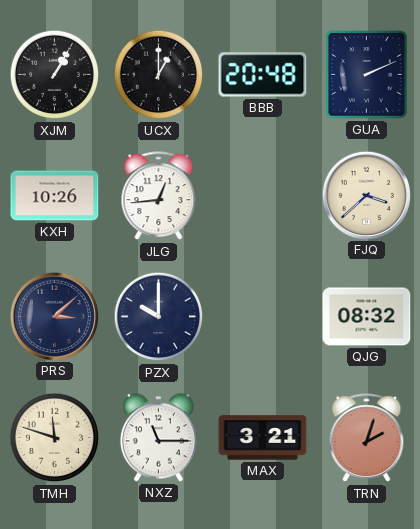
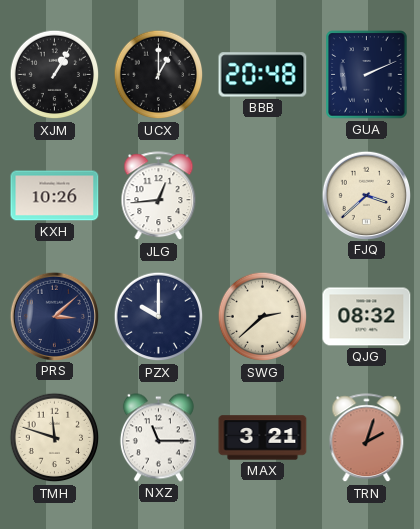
SWG: none -> 2:38 (263, 317)
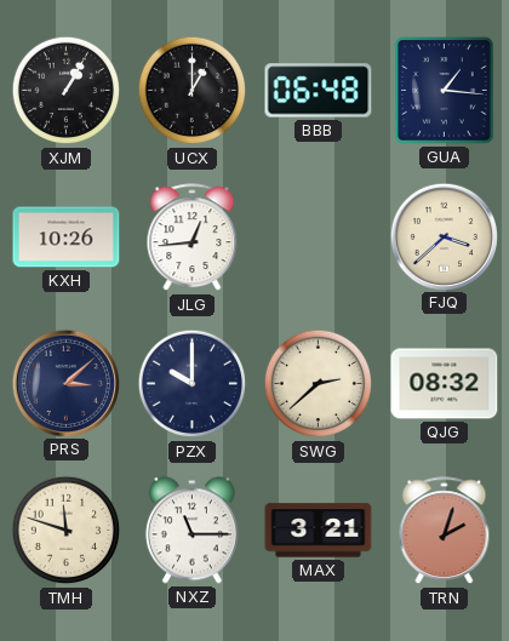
BBB: 20:48 -> 06:48 (319, 91)
GUA: 2:11 -> 1:16 (445, 91)
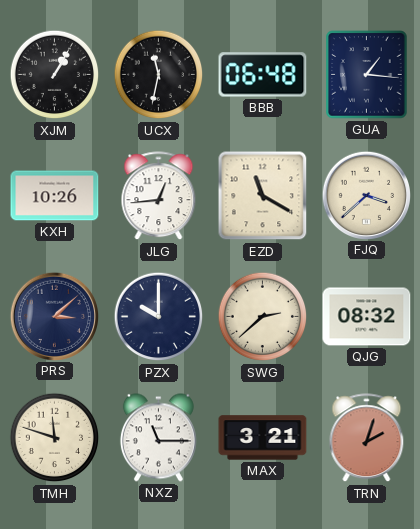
UCX: 1:00 -> 11:32 (159, 75)
EZD: none -> 11:20 (263, 196)
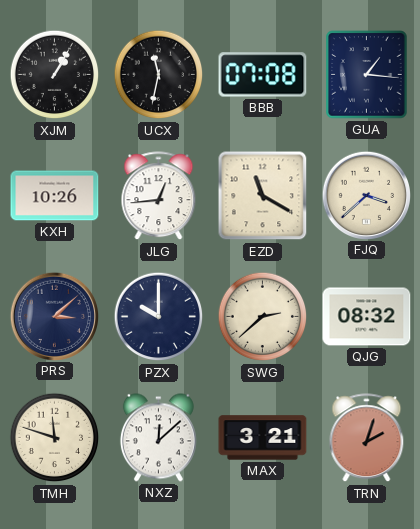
BBB: 06:48 -> 07:08 (263, 75)
NXZ: 11:15 -> 12:08 (158, 438)
